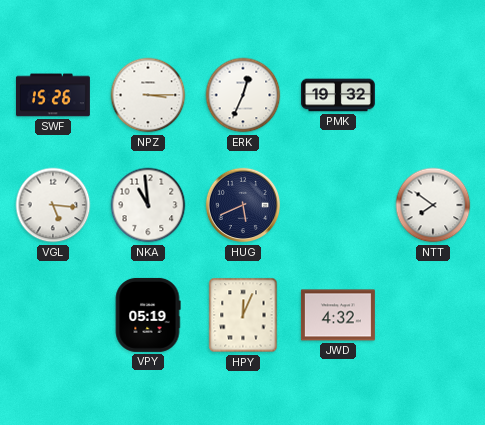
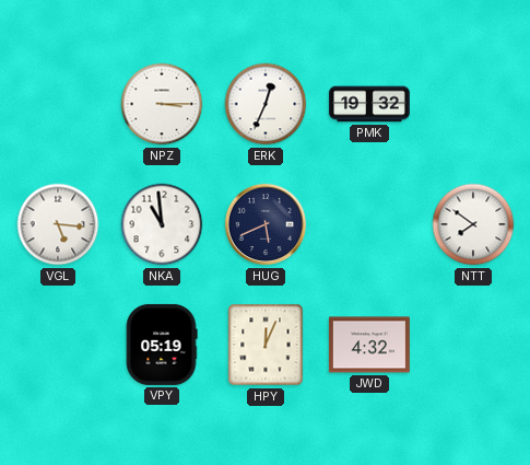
SWF: 15:26 -> none (53, 95)
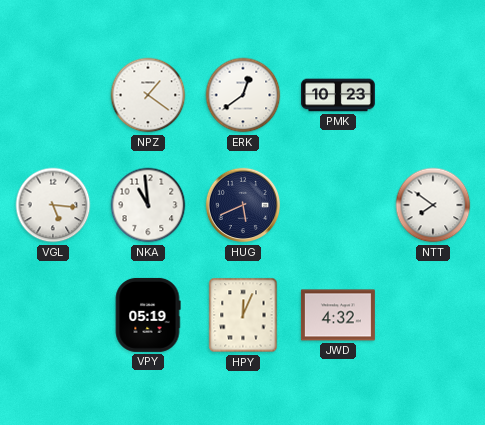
NPZ: 3:15 -> 1:21 (148, 95)
ERK: 12:34 -> 12:39 (243, 95)
PMK: 19:32 -> 10:23 (338, 95)
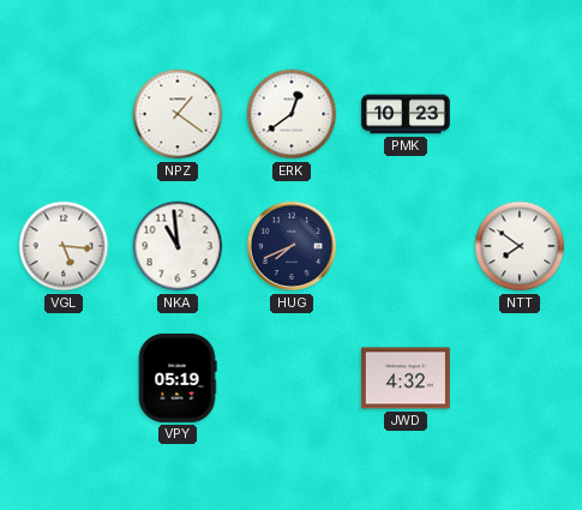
HUG: 5:41 -> 7:41 (292, 246)
HPY: 12:04 -> none (243, 315)
